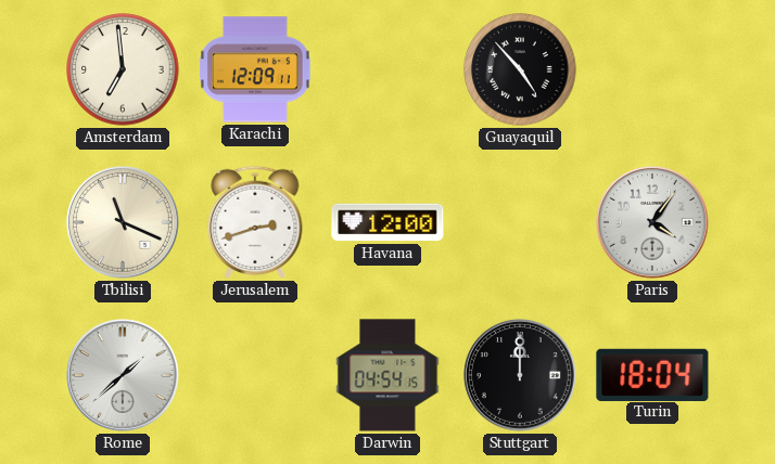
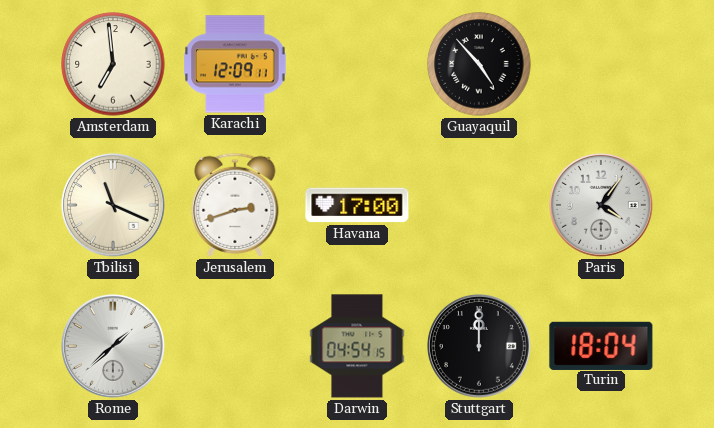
Havana: 12:00 -> 17:00 (357, 205)
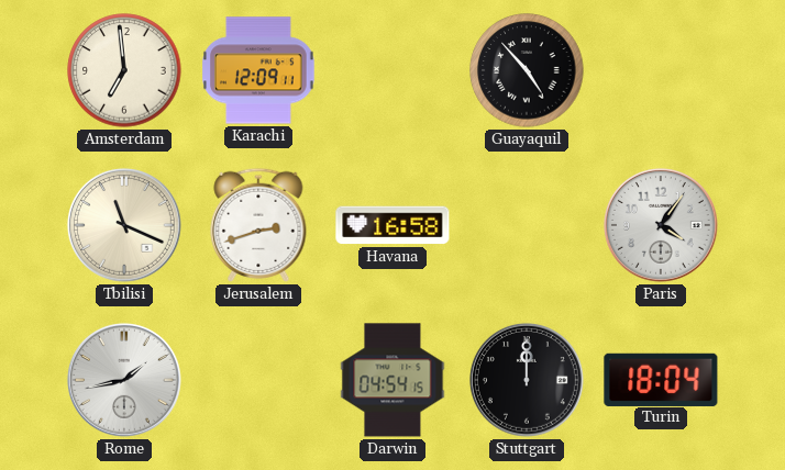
Havana: 17:00 -> 16:58 (393, 225)
Rome: 1:38 -> 1:43 (124, 380)
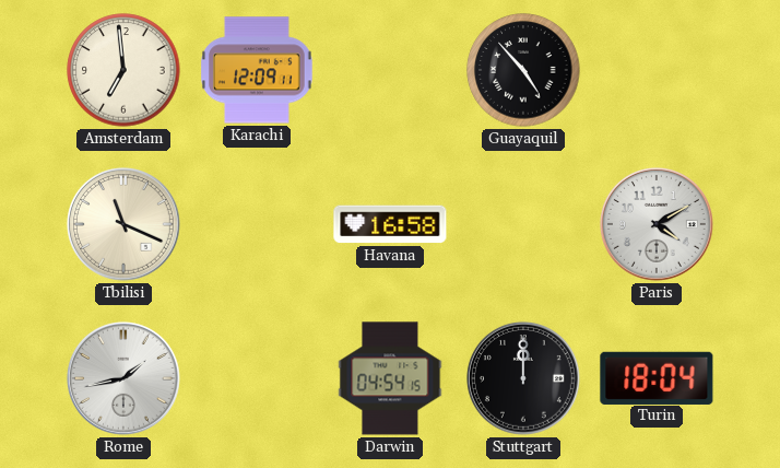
Jerusalem: 2:42 -> none (258, 225)
Paris: 4:06 -> 4:10 (657, 224)
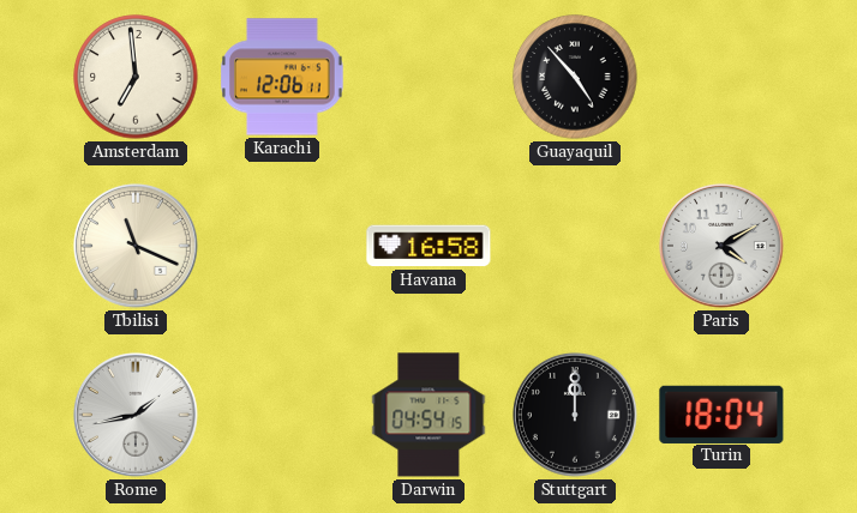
Karachi: 12:09 -> 12:06 (283, 77)
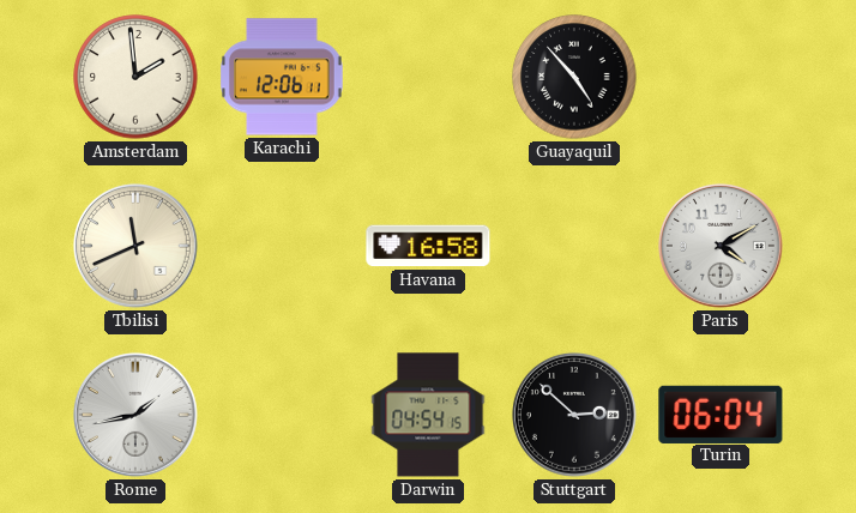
Amsterdam: 6:59 -> 1:59 (135, 77)
Tbilisi: 11:19 -> 11:41 (135, 246)
Stuttgart: 12:00 -> 2:52 (574, 415)
Turin: 18:04 -> 06:04 (721, 414)
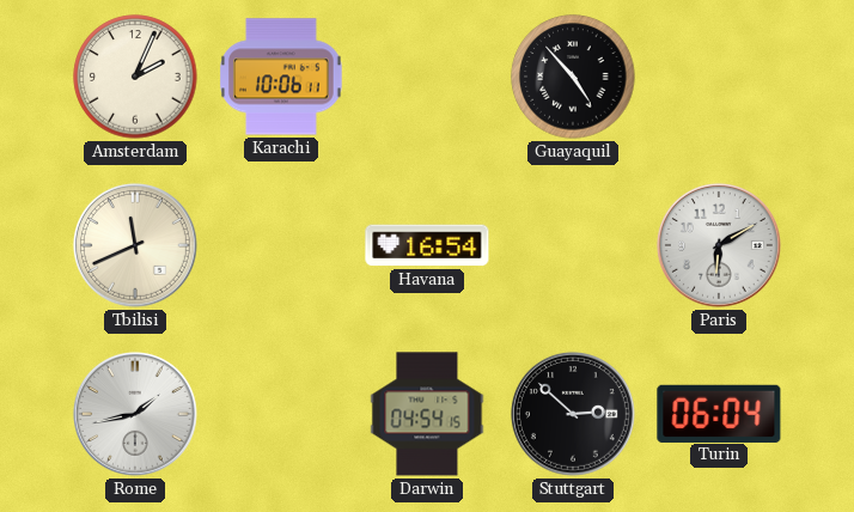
Amsterdam: 1:59 -> 2:04 (135, 77)
Karachi: 12:06 -> 10:06 (282, 77)
Havana: 16:58 -> 16:54 (427, 245)
Paris: 4:10 -> 6:10 (719, 245)
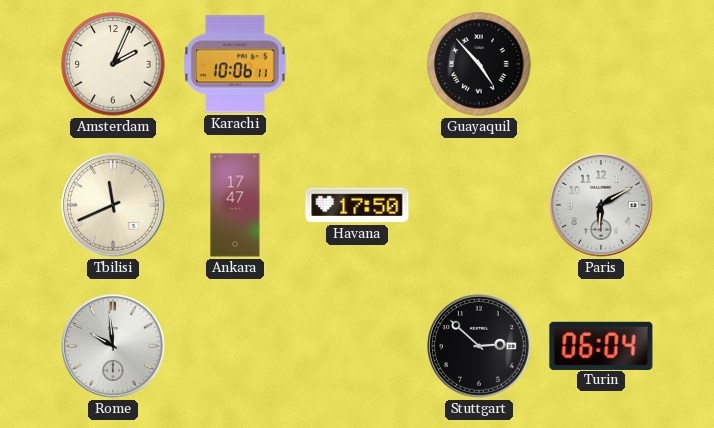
Ankara: none -> 17:47 (235, 205)
Havana: 16:54 -> 17:50 (357, 205)
Rome: 1:43 -> 9:59 (113, 346)
Darwin: 04:54 -> none (427, 414)
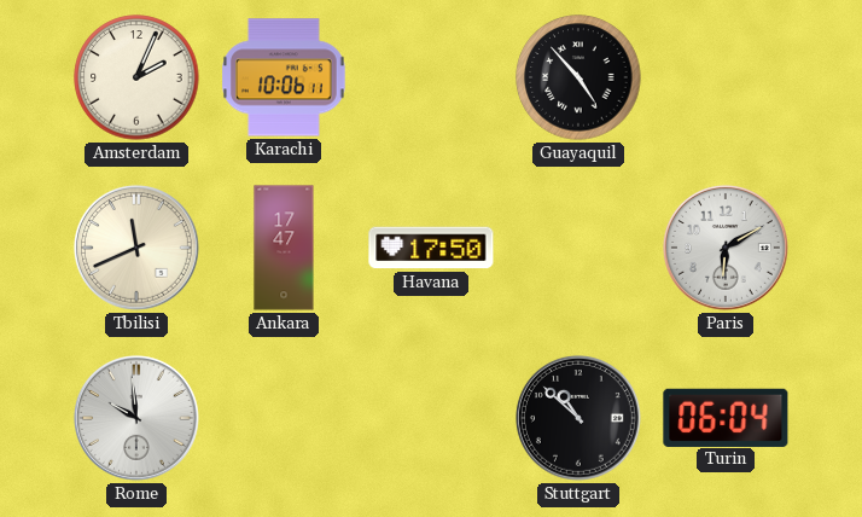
Stuttgart: 2:52 -> 10:52 (578, 418)
